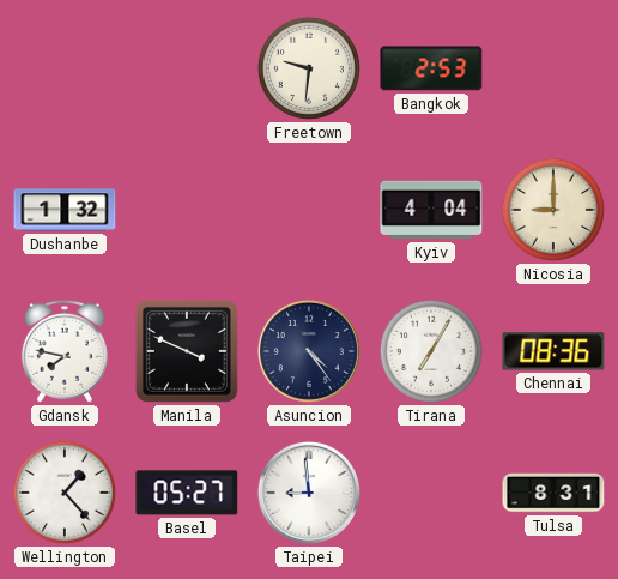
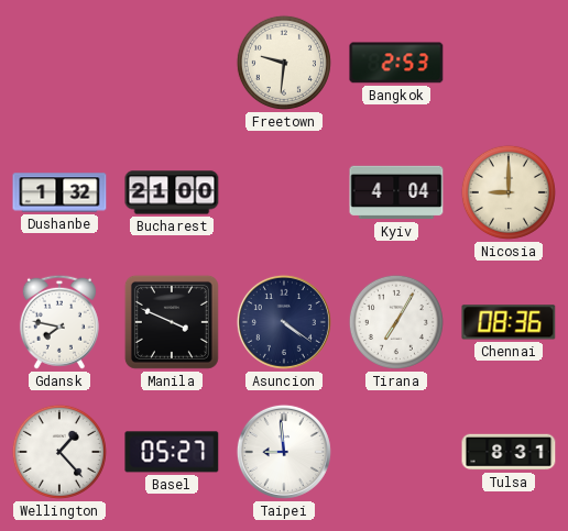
Bucharest: none -> 21:00 (172, 192)
Asuncion: 4:24 -> 4:21 (284, 322)
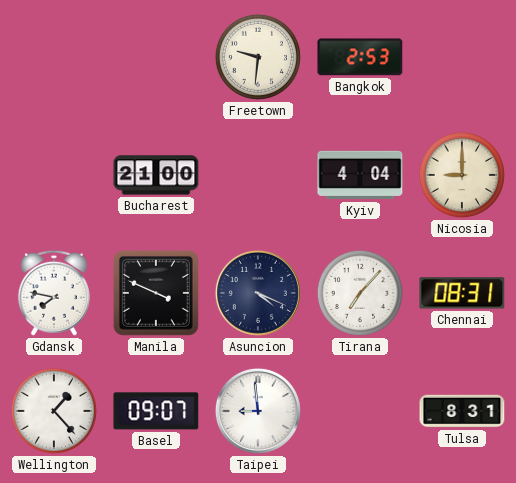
Dushanbe: 1:32 -> none (59, 192)
Asuncion: 4:21 -> 4:19 (258, 293)
Tirana: 7:05 -> 7:07 (360, 293)
Chennai: 08:36 -> 08:31 (462, 293)
Basel: 05:27 -> 09:07 (156, 411)
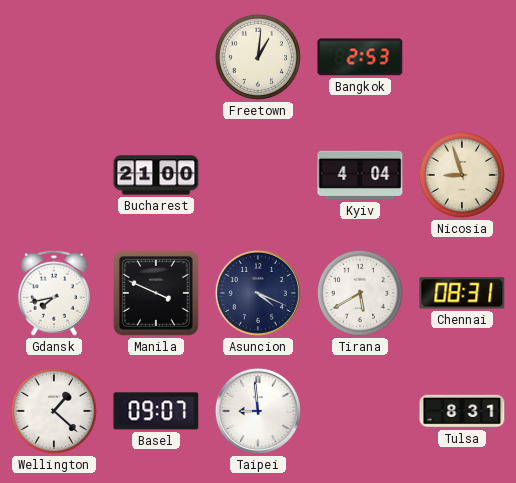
Freetown: 9:31 -> 1:01 (258, 57)
Nicosia: 9:00 -> 8:57 (462, 175)
Gdansk: 7:47 -> 7:43 (54, 293)
Tirana: 7:07 -> 5:40 (360, 293)
Wellington: 1:23 -> 1:22 (54, 411)
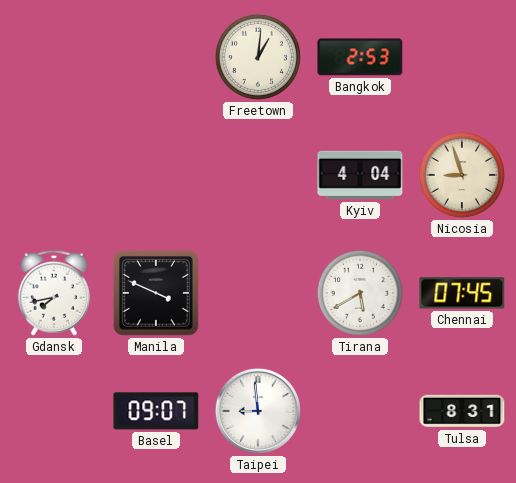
Bucharest: 21:00 -> none (156, 175)
Asuncion: 4:19 -> none (258, 293)
Chennai: 08:31 -> 07:45 (462, 293)
Wellington: 1:22 -> none (54, 411)
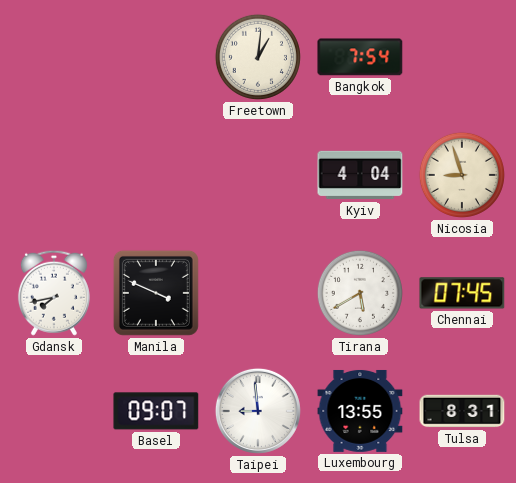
Bangkok: 2:53 -> 7:54 (360, 57)
Luxembourg: none -> 13:55 (360, 411)
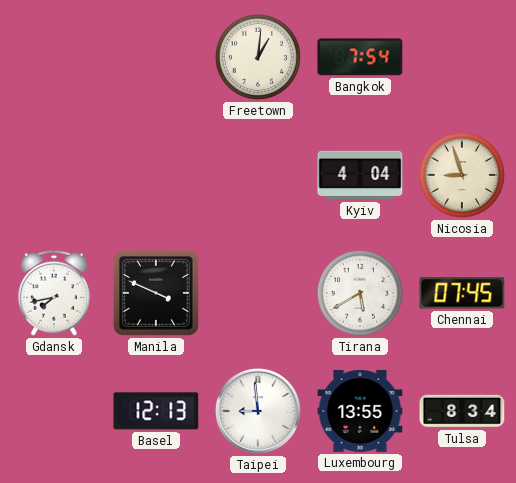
Basel: 09:07 -> 12:13 (156, 411)
Tulsa: 8:31 -> 8:34 (462, 411)
